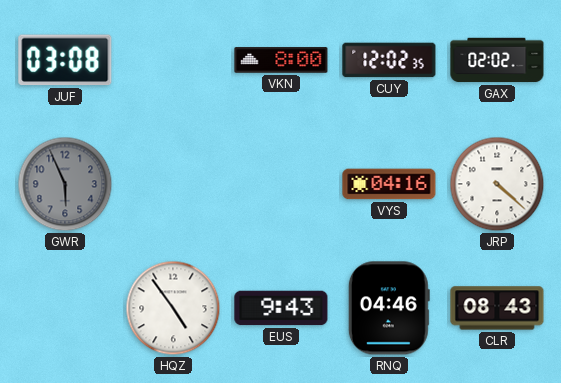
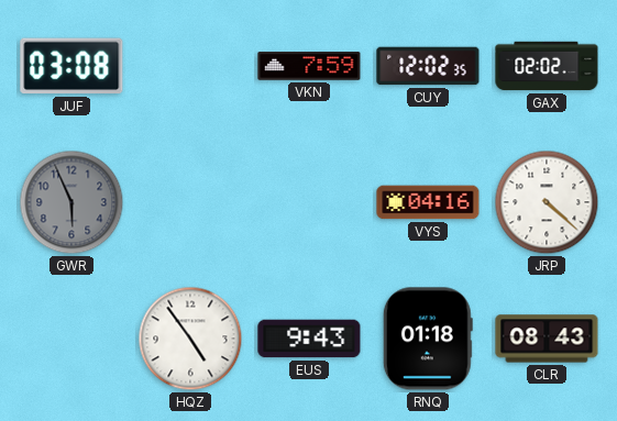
VKN: 8:00 -> 7:59 (309, 66)
RNQ: 04:46 -> 01:18 (428, 339)
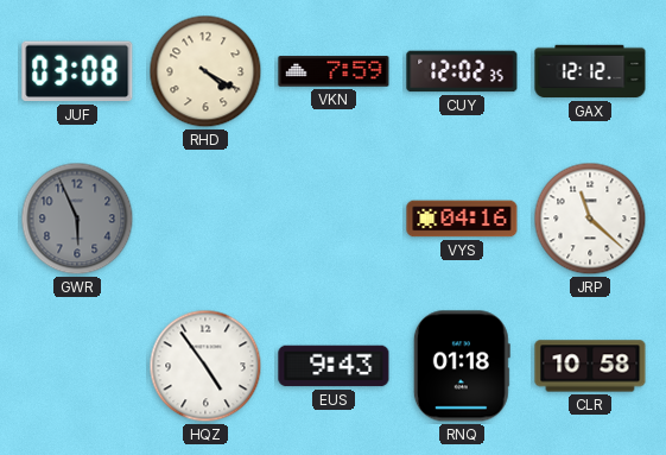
RHD: none -> 4:20 (205, 71)
GAX: 02:02 -> 12:12 (590, 71)
JRP: 4:22 -> 11:22 (590, 219)
CLR: 08:43 -> 10:58 (590, 366)
